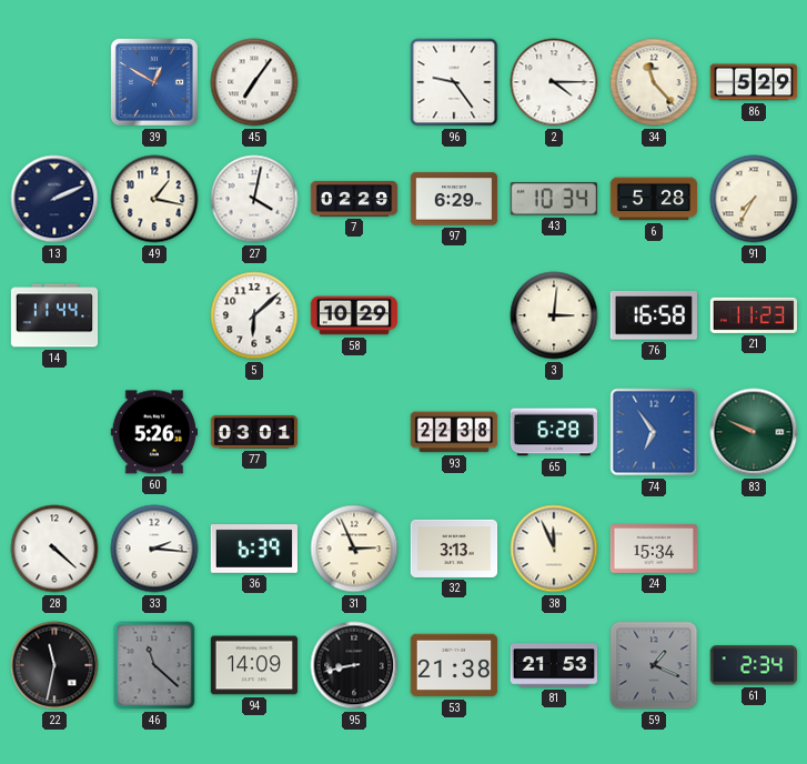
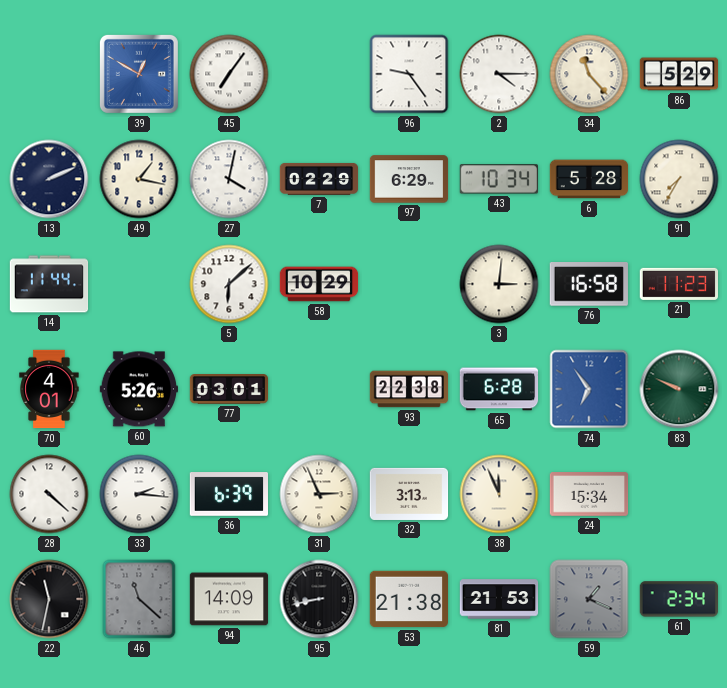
70: none -> 4:01 (49, 389)
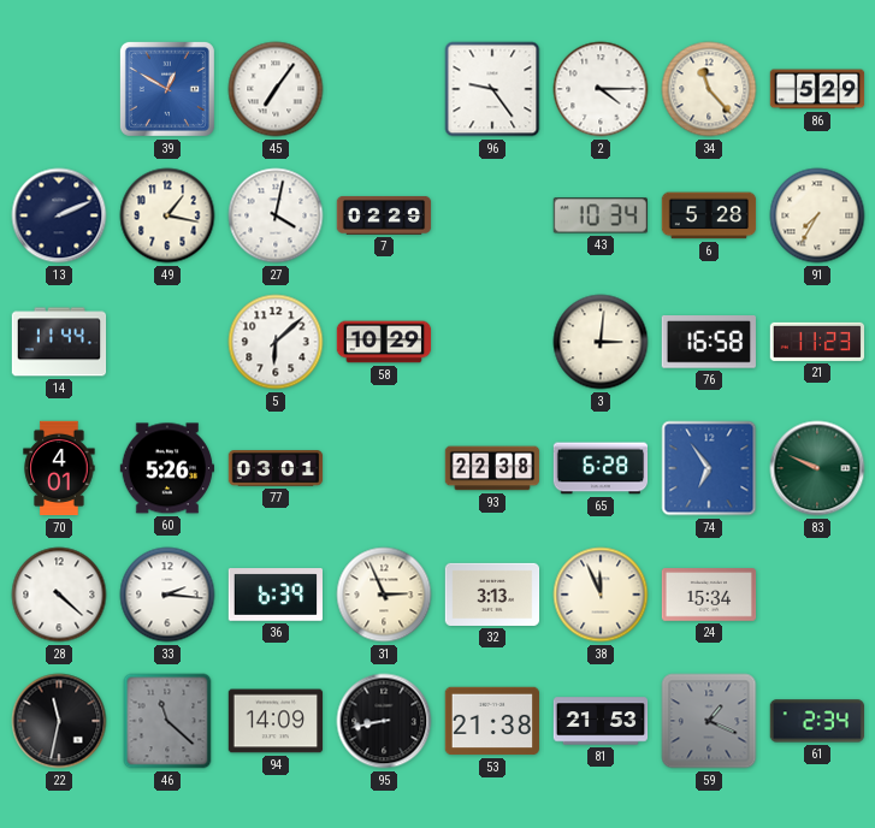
97: 6:29 -> none (409, 179)
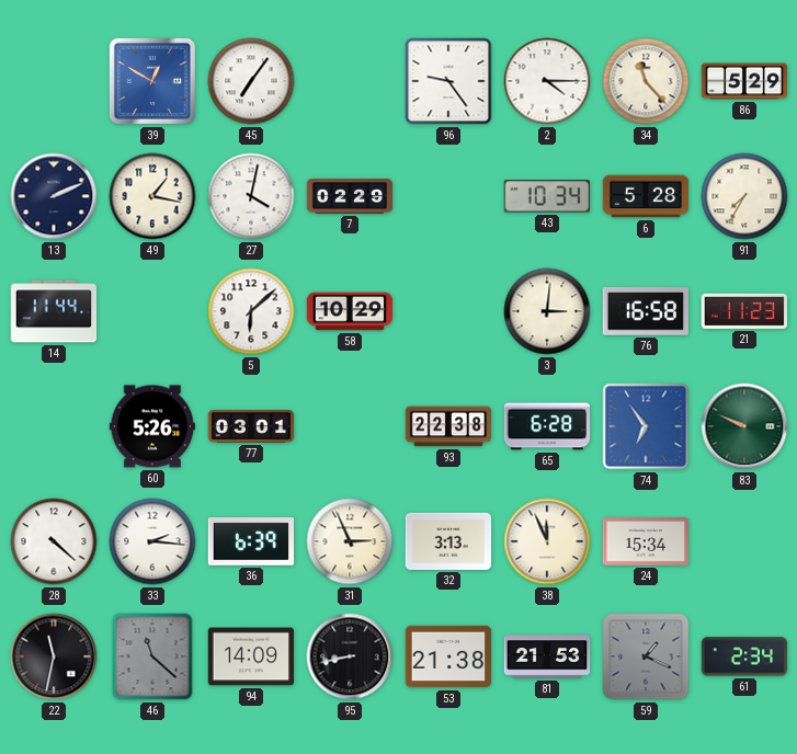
70: 4:01 -> none (59, 468)
